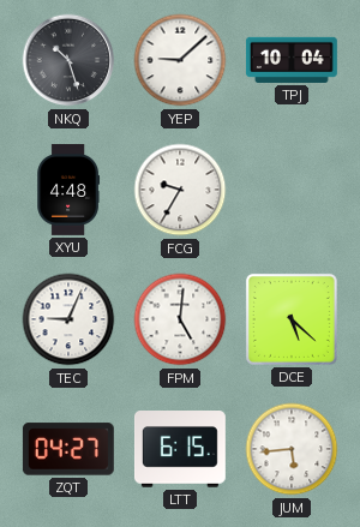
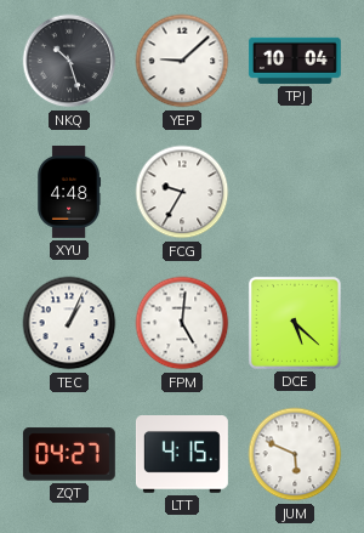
TEC: 9:04 -> 1:04 (69, 323)
LTT: 6:15 -> 4:15 (182, 455)
JUM: 5:44 -> 5:49 (295, 454)
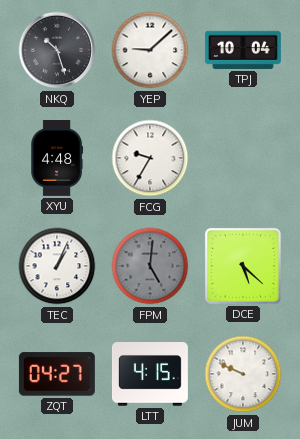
FPM dial: white -> grey (150, 266)
JUM: 5:49 -> 9:49 (243, 374)
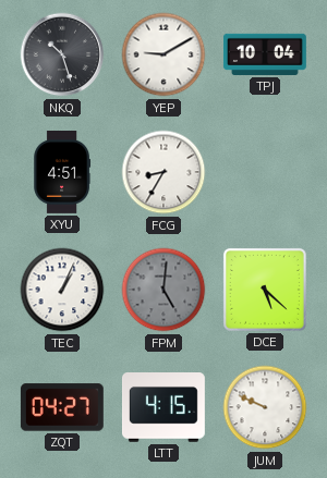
YEP: 9:08 -> 9:10 (163, 54)
XYU: 4:48 -> 4:51 (62, 173)
FCG: 9:35 -> 8:35 (163, 172)
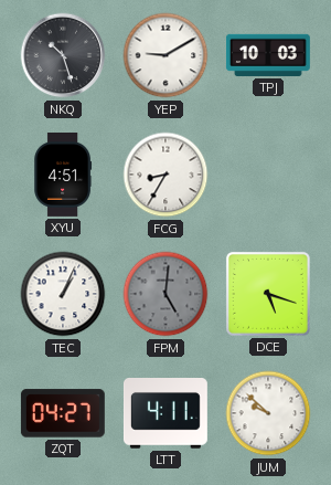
TPJ: 10:04 -> 10:03 (268, 55)
DCE: 5:22 -> 5:18 (268, 294)
LTT: 4:15 -> 4:11 (165, 414)
JUM: 9:49 -> 9:52 (268, 413)
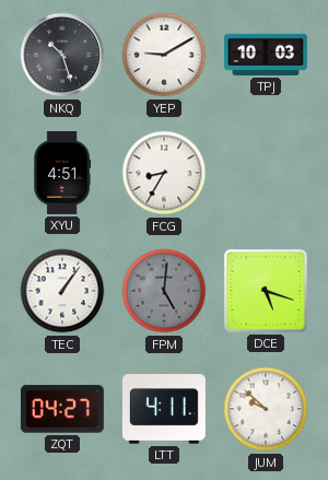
TEC: 1:04 -> 1:06 (62, 291)
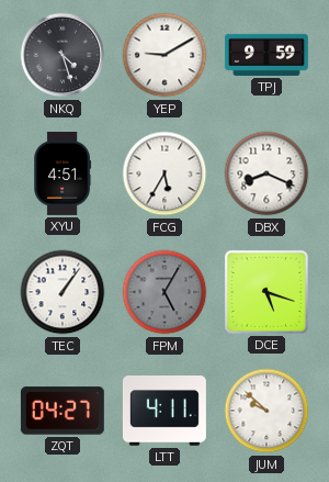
NKQ: 10:27 -> 4:27 (63, 55)
TPJ: 10:03 -> 9:59 (266, 55)
FCG: 8:35 -> 5:35 (164, 173)
DBX: none -> 8:19 (266, 173)
FPM: 5:01 -> 5:05 (164, 292)
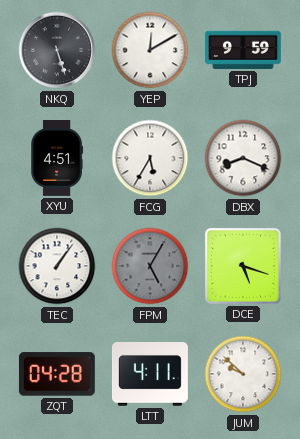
NKQ: 4:27 -> 5:27 (57, 50)
YEP: 9:10 -> 12:10 (150, 50)
ZQT: 04:27 -> 04:28 (57, 374)
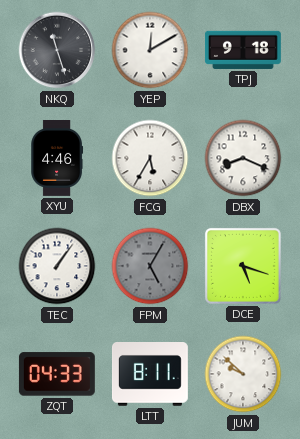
NKQ: 5:27 -> 11:27 (57, 50)
TPJ: 9:59 -> 9:18 (243, 50)
XYU: 4:51 -> 4:46 (57, 159)
ZQT: 04:28 -> 04:33 (57, 374)
LTT: 4:11 -> 8:11 (150, 375)
